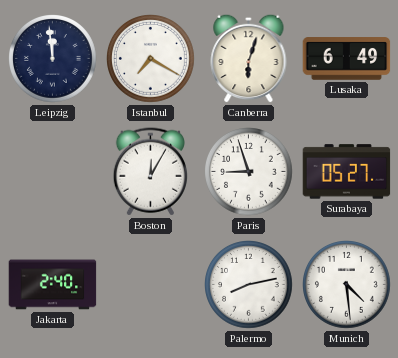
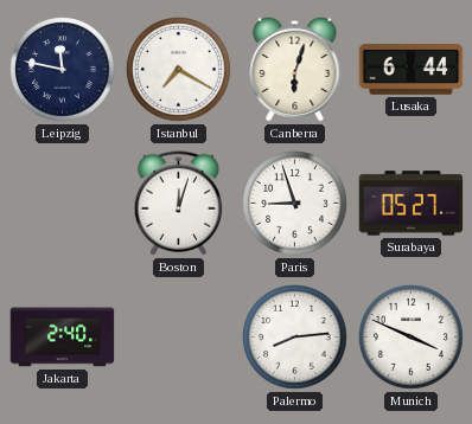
Leipzig: 11:59 -> 11:47 (63, 70)
Lusaka: 6:49 -> 6:44 (412, 70)
Boston: 12:05 -> 12:03 (178, 204)
Palermo: 8:13 -> 8:14 (295, 338)
Munich: 4:29 -> 3:49 (412, 338)
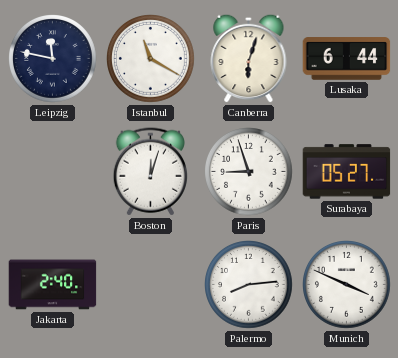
Istanbul: 7:20 -> 11:20 (151, 59)
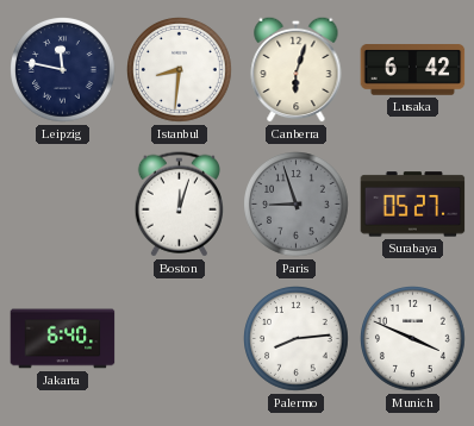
Istanbul: 11:20 -> 8:31 (180, 70)
Lusaka: 6:44 -> 6:42 (413, 70)
Paris dial: white -> grey (297, 205)
Jakarta: 2:40 -> 6:40 (63, 339)
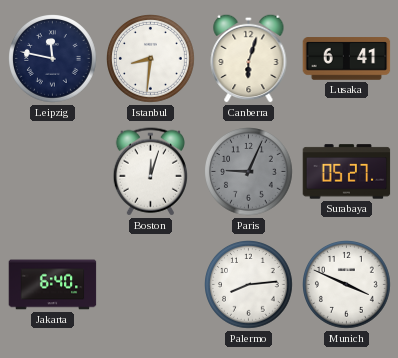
Lusaka: 6:42 -> 6:41 (347, 59)
Paris: 8:57 -> 9:04 (249, 172)
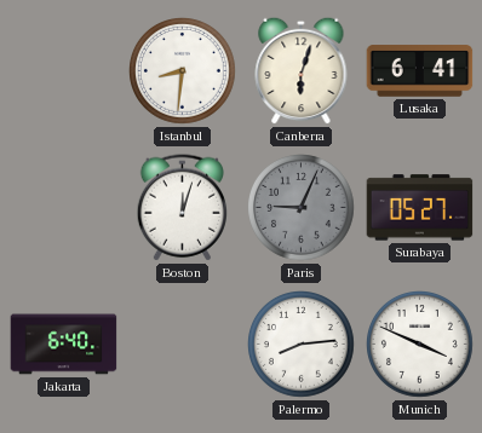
Leipzig: 11:47 -> none (53, 59)
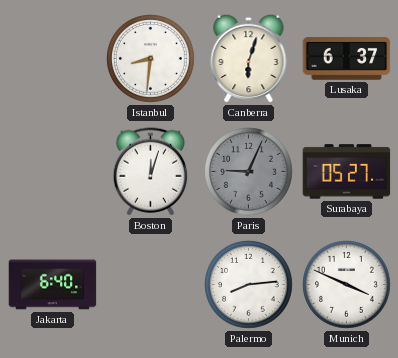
Lusaka: 6:41 -> 6:37 (347, 59)
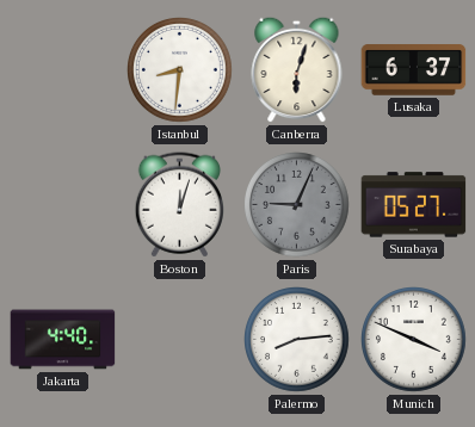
Jakarta: 6:40 -> 4:40 (63, 340)
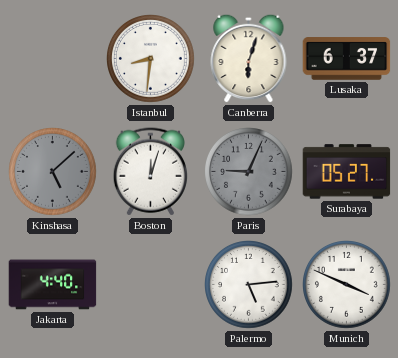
Kinshasa: none -> 5:08 (53, 172)
Palermo: 8:14 -> 5:14 (249, 285)
